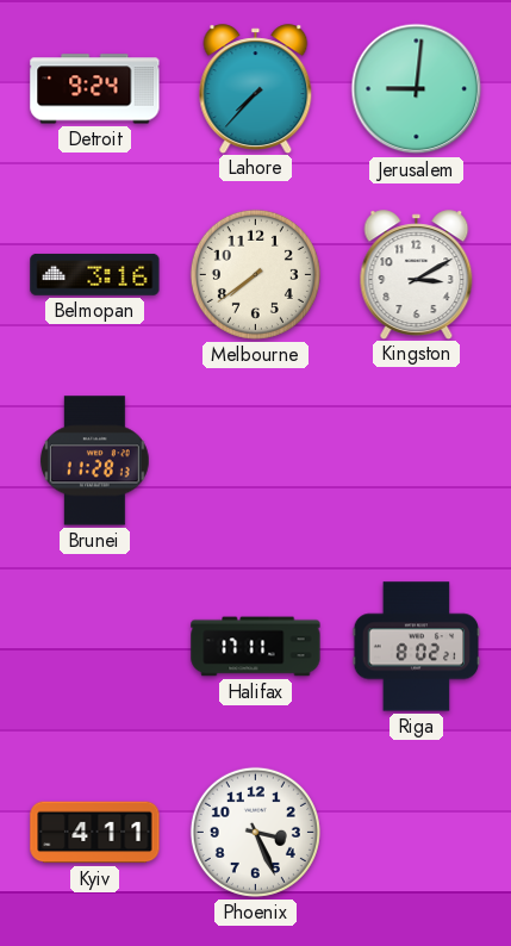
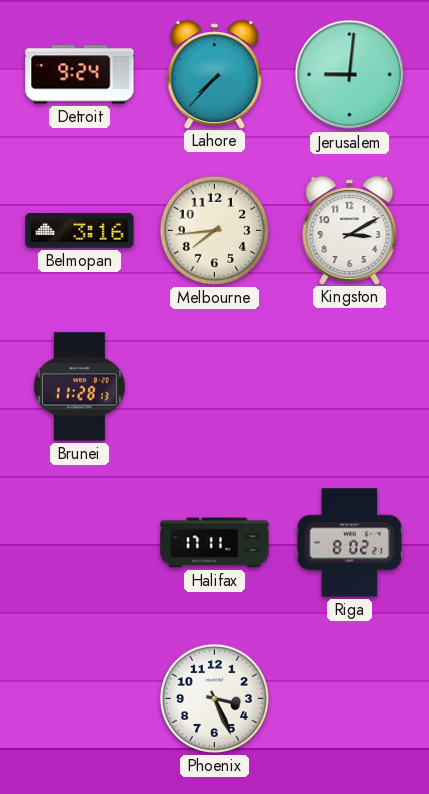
Melbourne: 7:39 -> 7:44 (214, 230)
Kyiv: 4:11 -> none (95, 833)
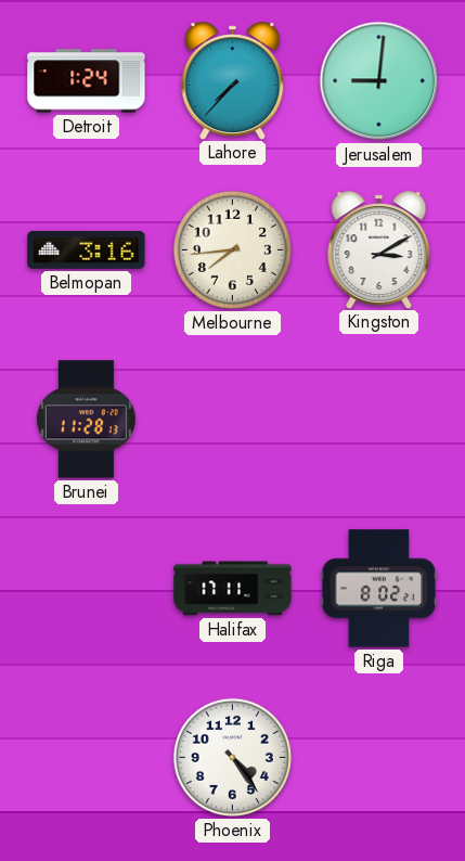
Detroit: 9:24 -> 1:24 (87, 81)
Phoenix: 3:26 -> 4:24 (232, 757)
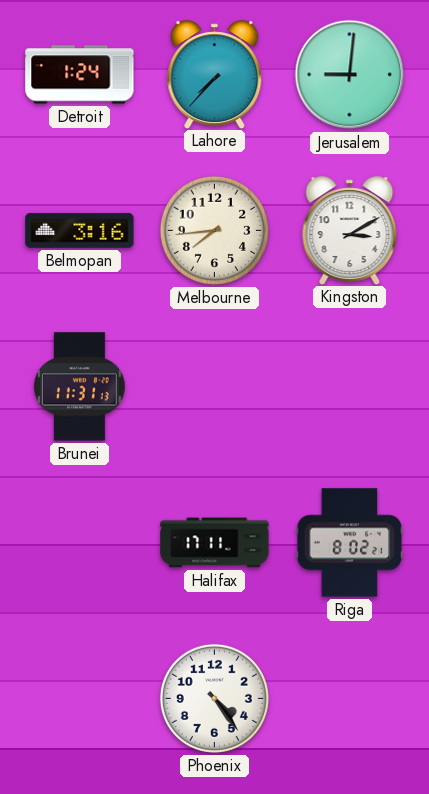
Brunei: 11:28 -> 11:31 (79, 387)
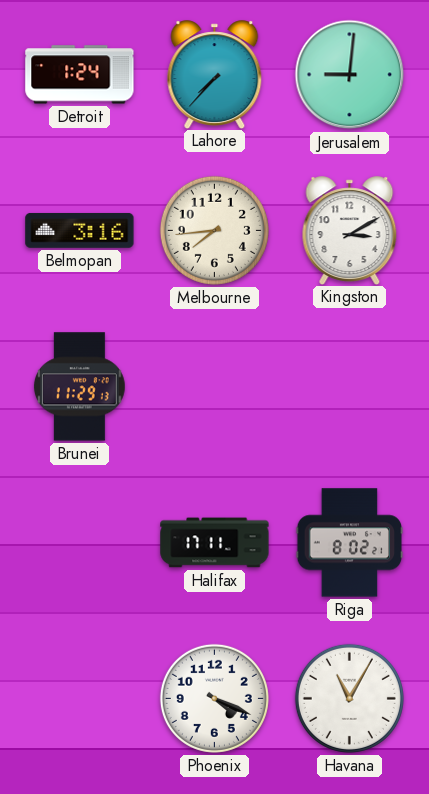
Brunei: 11:31 -> 11:29 (79, 387)
Phoenix: 4:24 -> 4:19 (214, 698)
Havana: none -> 11:05 (349, 698)
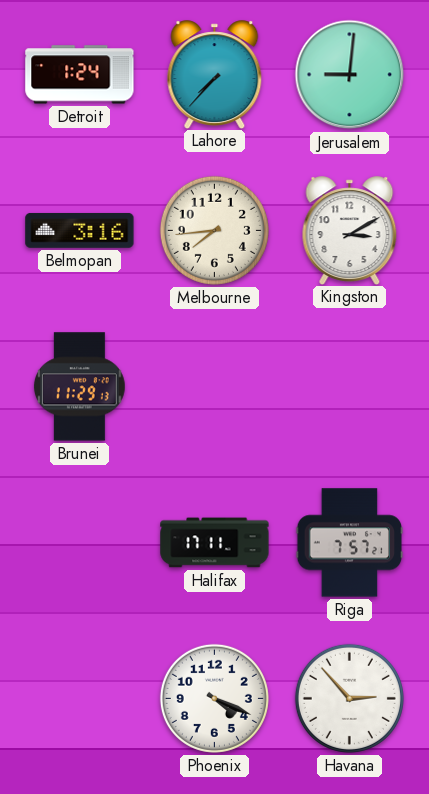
Riga: 8:02 -> 7:57 (350, 543)
Havana: 11:05 -> 2:53 (349, 698)
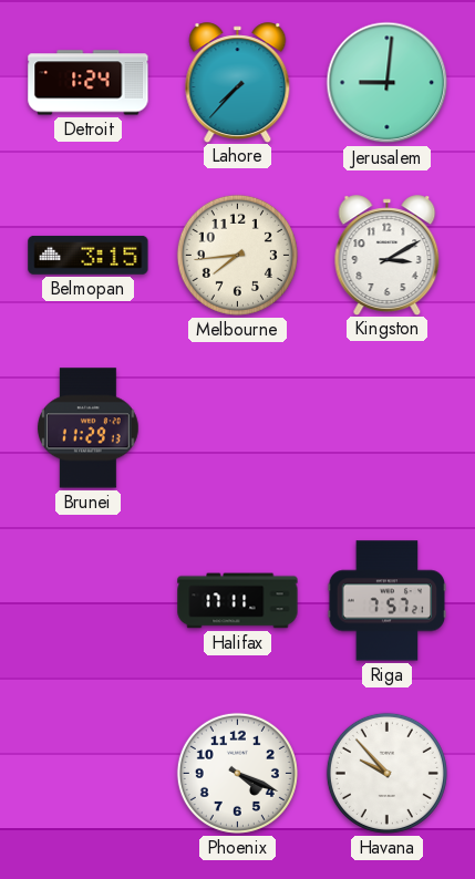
Belmopan: 3:16 -> 3:15 (89, 255)
Havana: 2:53 -> 9:53 (386, 773)
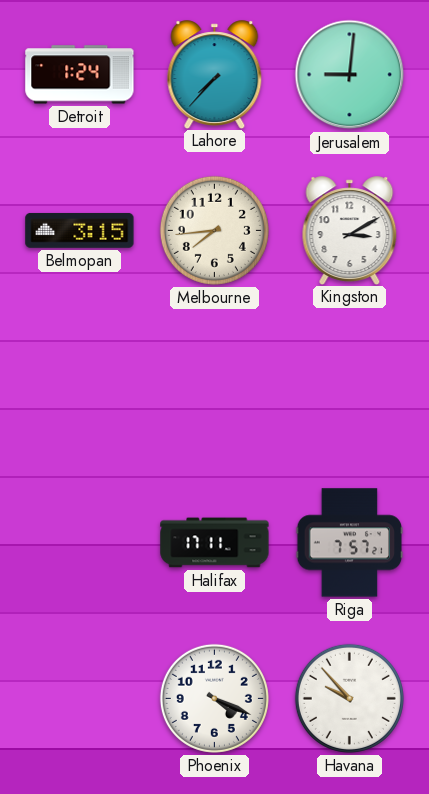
Brunei: 11:29 -> none (87, 428)
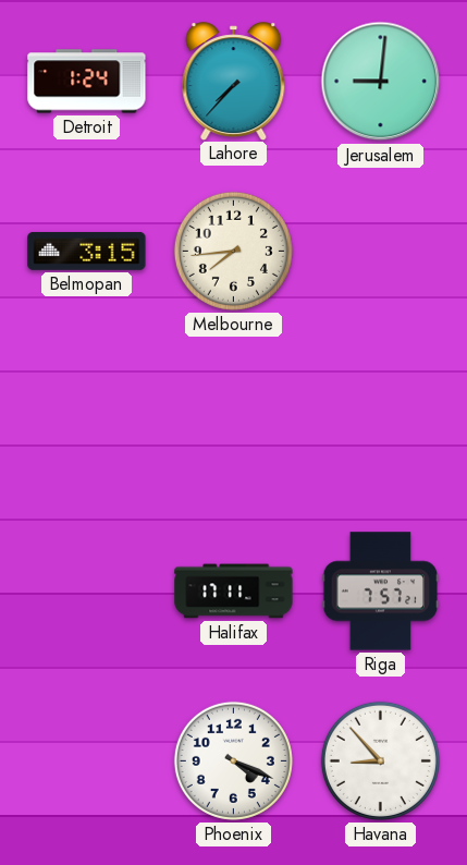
Kingston: 3:10 -> none (350, 230)
Havana: 9:53 -> 8:53 (380, 760)
